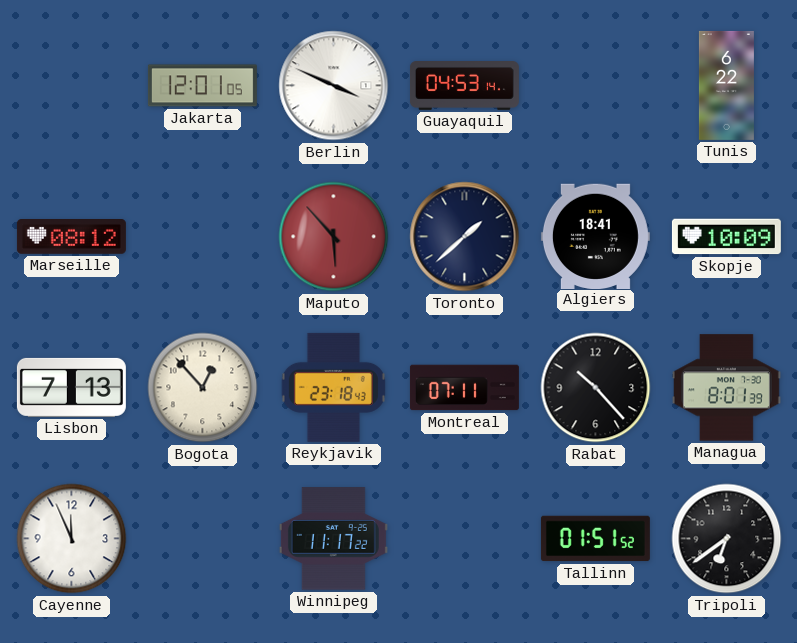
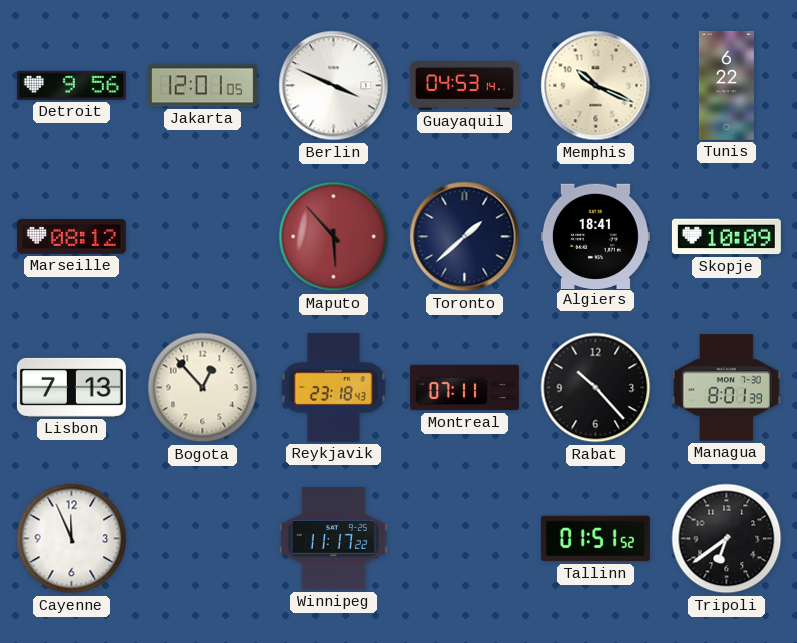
Detroit: none -> 9:56 (71, 85)
Memphis: none -> 10:19 (596, 86)
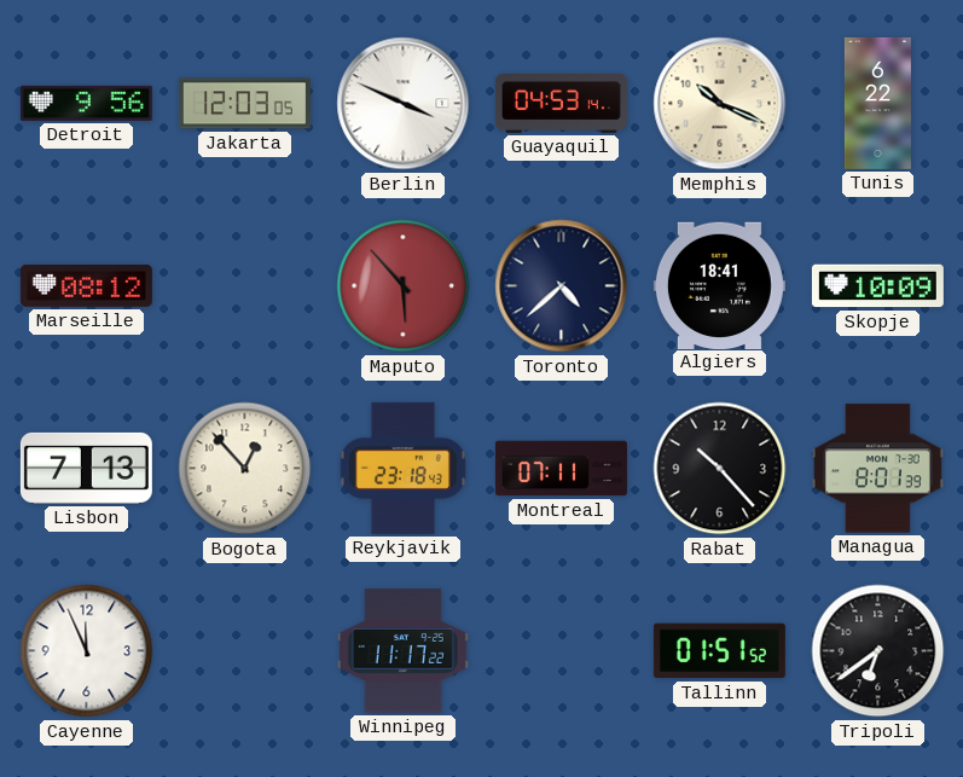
Jakarta: 12:01 -> 12:03 (244, 104)
Toronto: 1:38 -> 4:38 (562, 286)
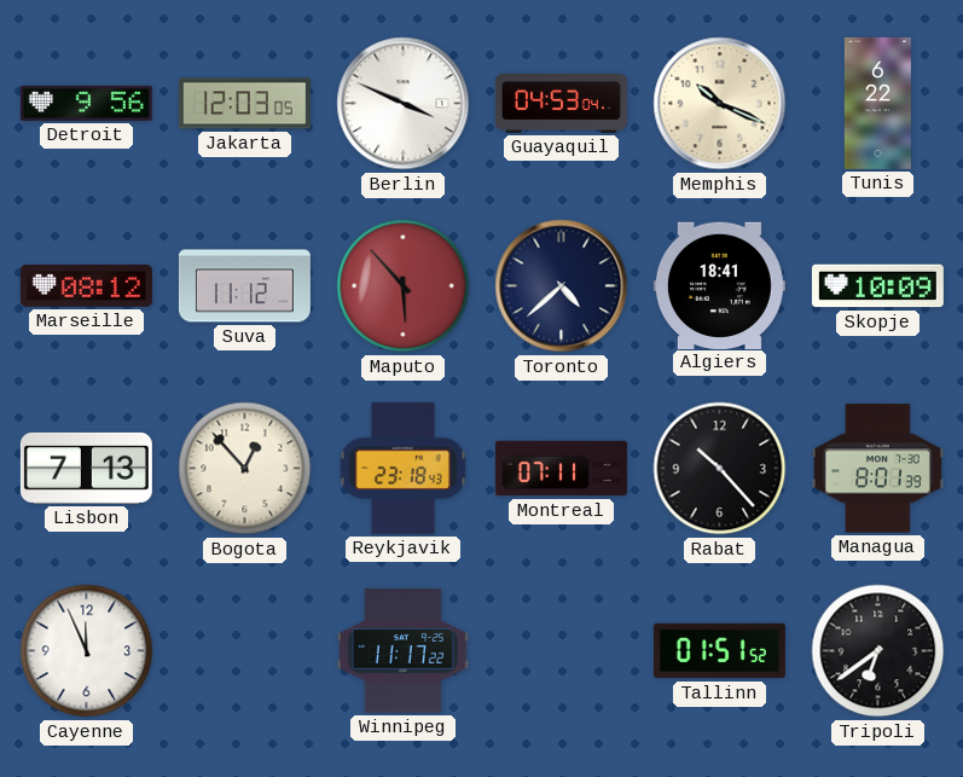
Guayaquil: 04:53:14 -> 04:53:04 (561, 104)
Suva: none -> 11:12 (244, 286)
